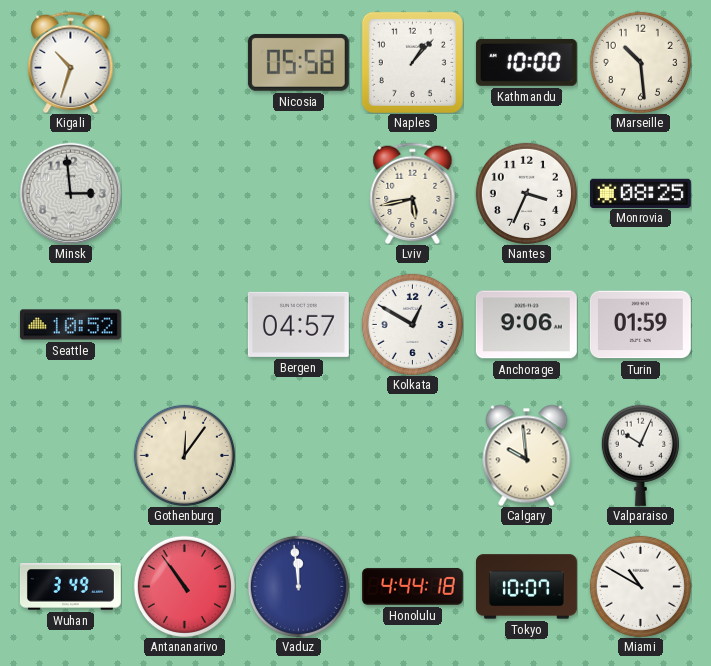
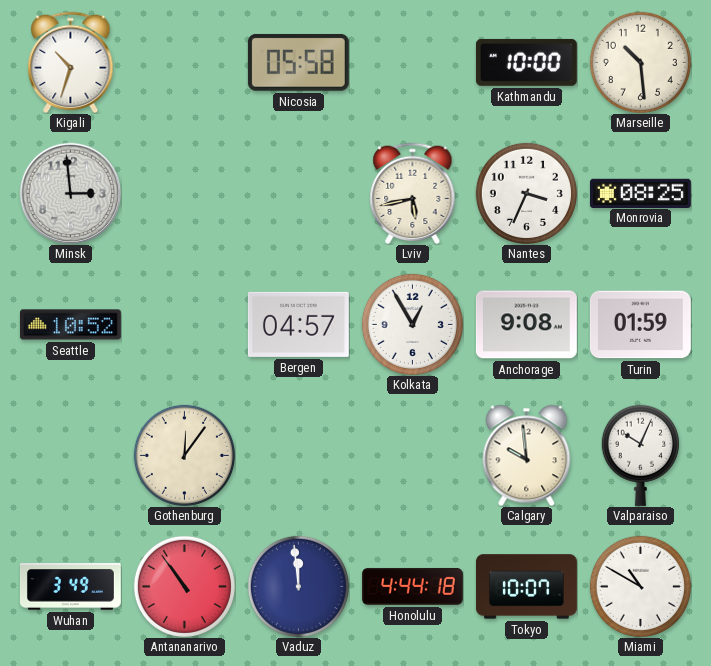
Naples: 1:07 -> none (412, 62)
Kolkata: 12:50 -> 12:55 (412, 324)
Anchorage: 9:06 -> 9:08 (526, 325)
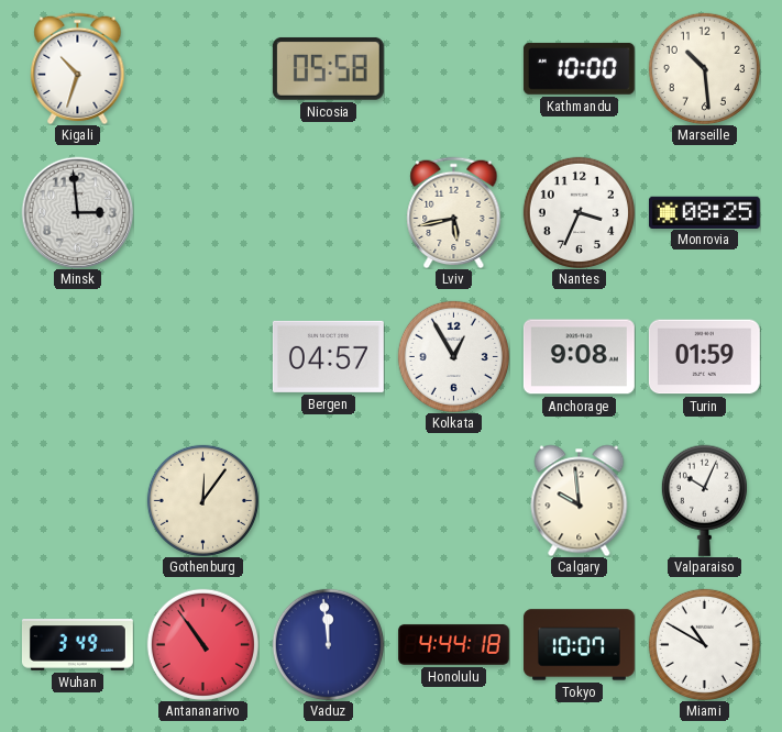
Seattle: 10:52 -> none (70, 325)
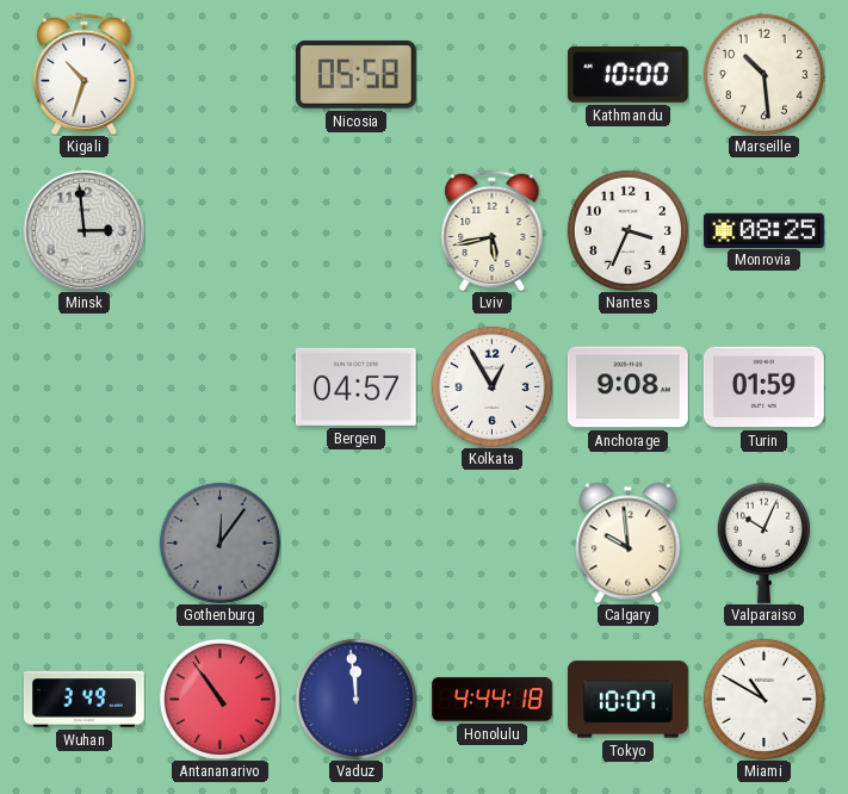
Gothenburg dial: cream -> grey (219, 542)
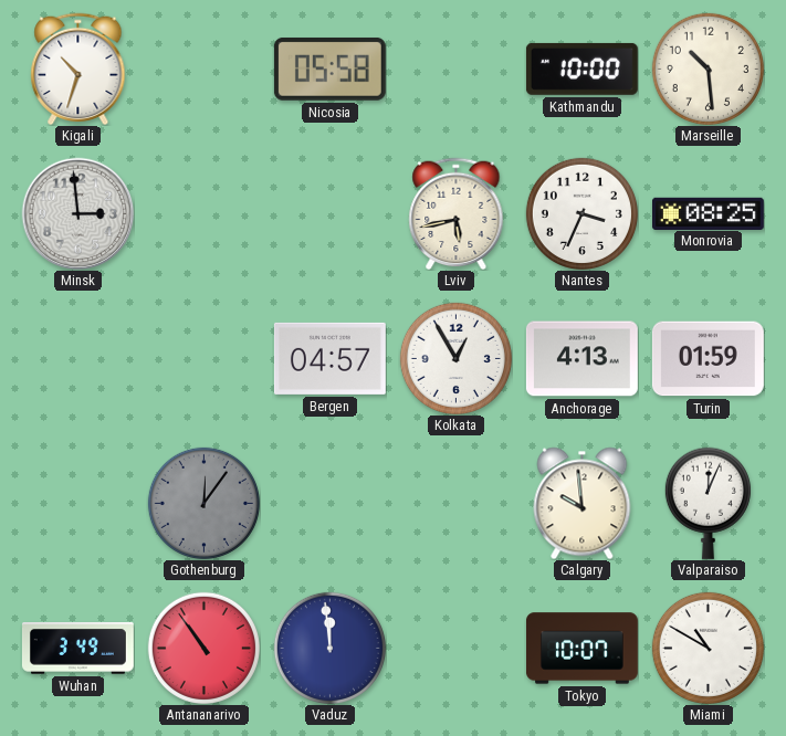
Anchorage: 9:08 -> 4:13 (581, 359)
Valparaiso: 10:04 -> 12:04 (708, 503)
Honolulu: 4:44 -> none (491, 699)
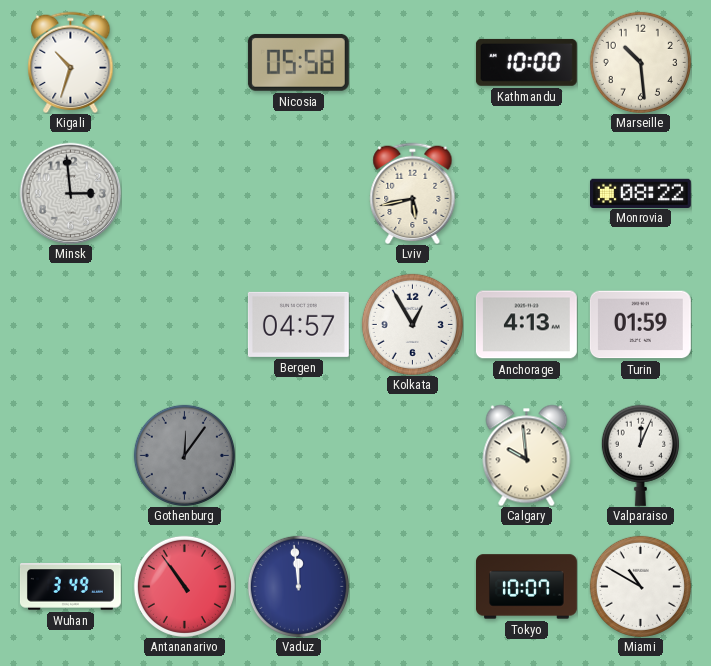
Nantes: 3:34 -> none (581, 213)
Monrovia: 08:25 -> 08:22 (640, 193)
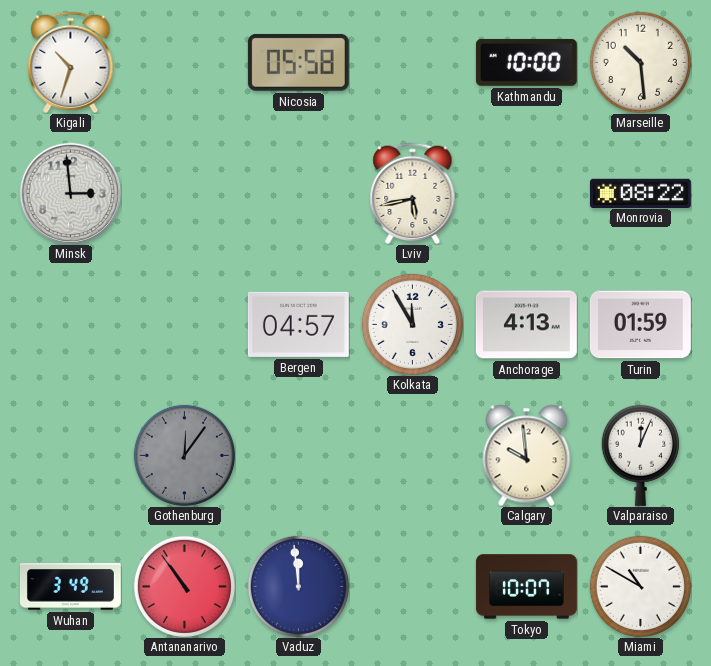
Kolkata: 12:55 -> 11:55 (412, 324)
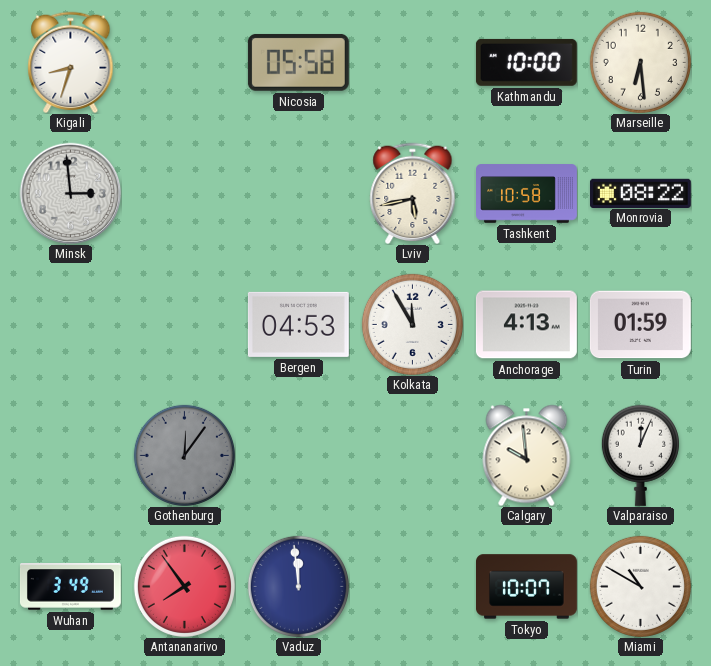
Kigali: 10:33 -> 8:33 (71, 62)
Marseille: 10:29 -> 6:29 (640, 62)
Tashkent: none -> 10:58 (527, 194)
Bergen: 04:57 -> 04:53 (298, 324)
Antananarivo: 10:54 -> 7:54 (184, 586)
